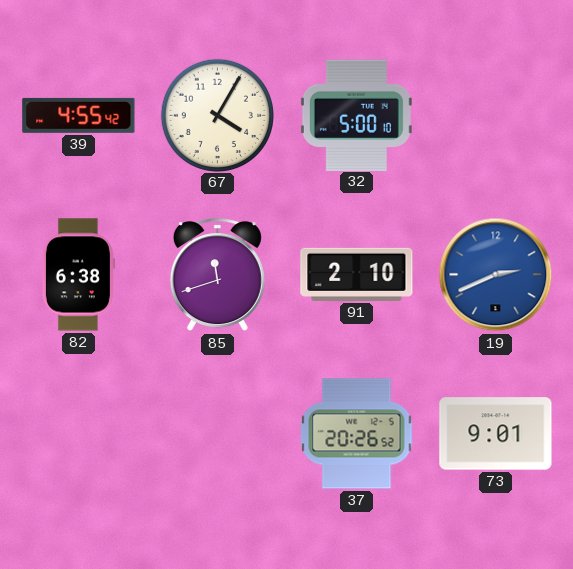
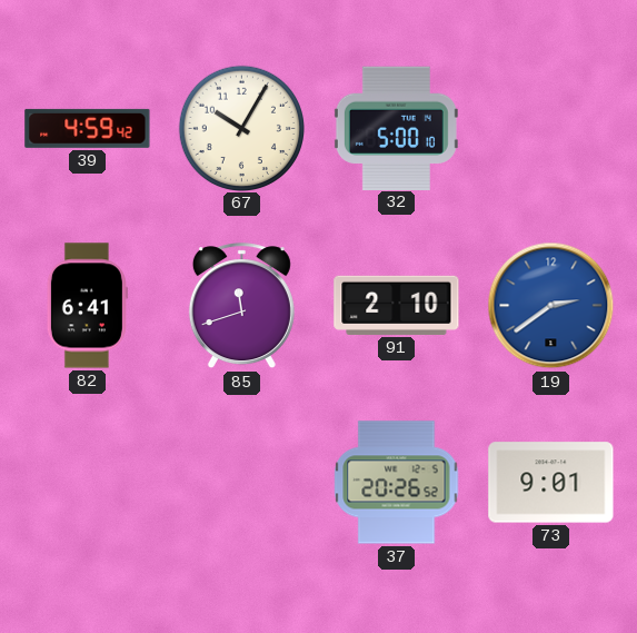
39: 4:55 -> 4:59 (88, 128)
67: 4:05 -> 10:05 (241, 128)
82: 6:38 -> 6:41 (87, 306)
19: 2:41 -> 2:39 (551, 306)
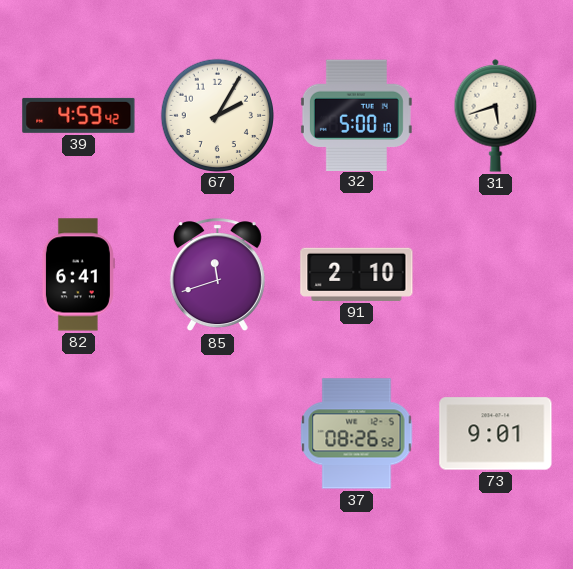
67: 10:05 -> 2:05 (217, 115)
31: none -> 5:42 (496, 115)
19: 2:39 -> none (551, 306)
37: 20:26 -> 08:26 (357, 434)
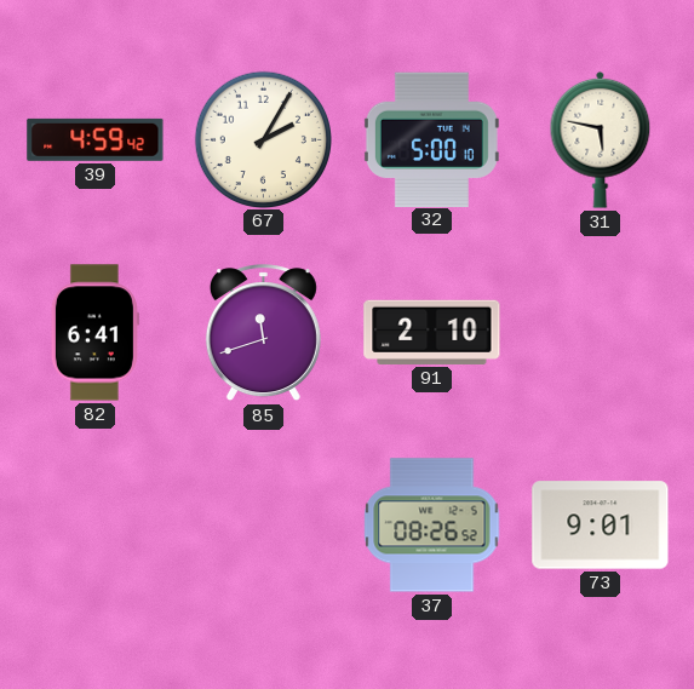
31: 5:42 -> 5:47 (601, 139)
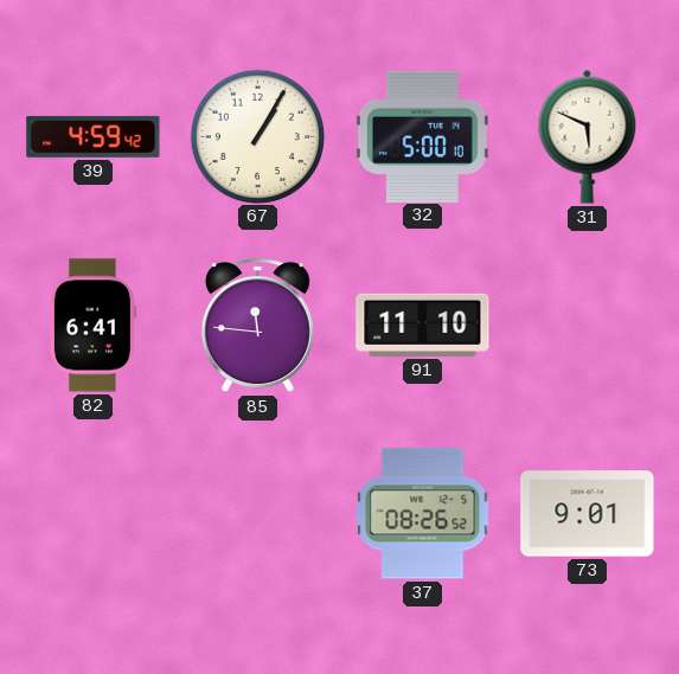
67: 2:05 -> 1:05 (257, 136)
31: 5:47 -> 5:49 (588, 136)
85: 11:42 -> 11:46 (257, 326)
91: 2:10 -> 11:10 (423, 325)
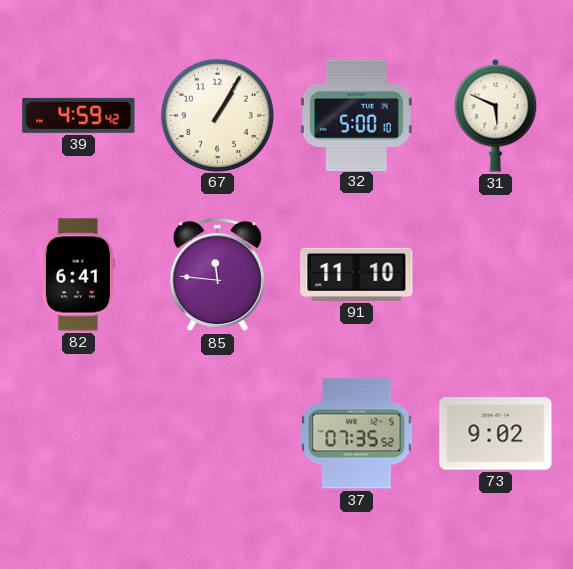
37: 08:26 -> 07:35 (357, 434)
73: 9:01 -> 9:02 (496, 434)
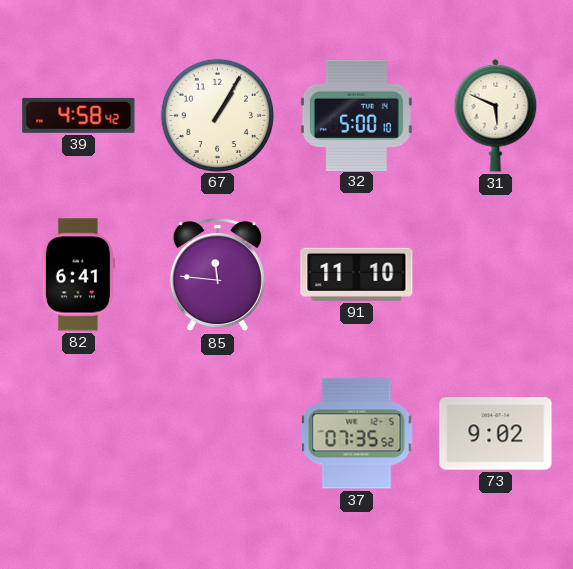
39: 4:59 -> 4:58 (79, 115)
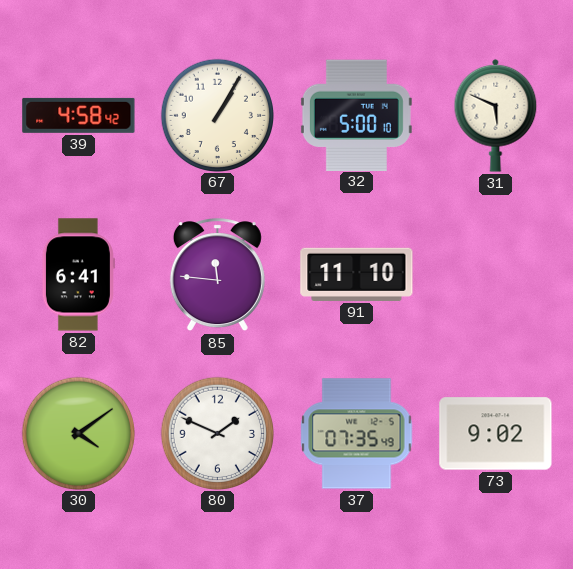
30: none -> 4:09 (78, 433)
80: none -> 1:49 (217, 433)
37: 07:35:52 -> 07:35:49 (357, 434)
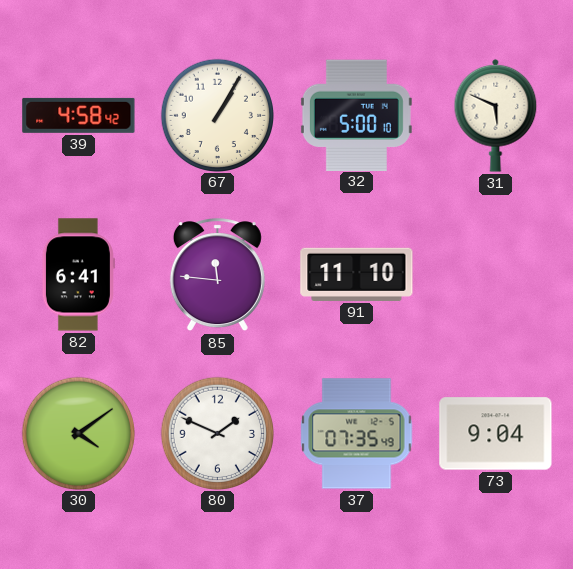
73: 9:02 -> 9:04 (496, 434)
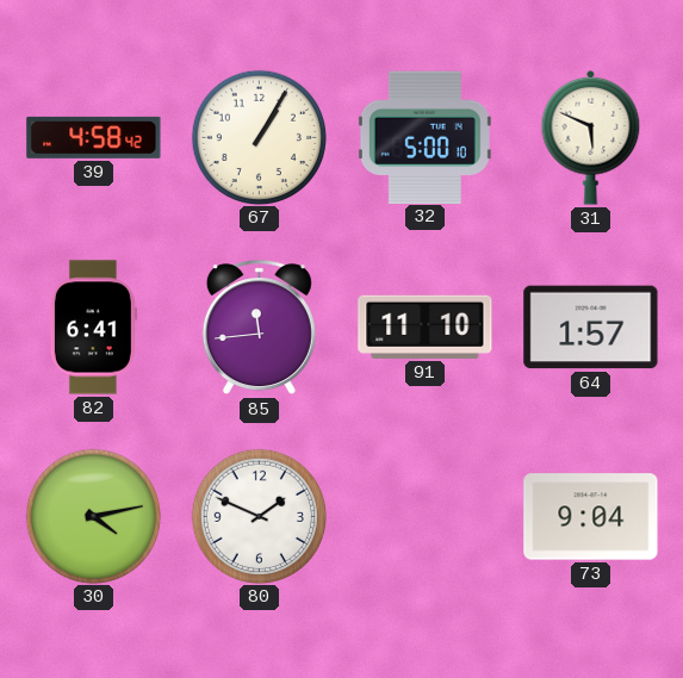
85: 11:46 -> 11:44 (259, 328)
64: none -> 1:57 (591, 328)
30: 4:09 -> 4:13 (93, 516)
37: 07:35 -> none (357, 434)
